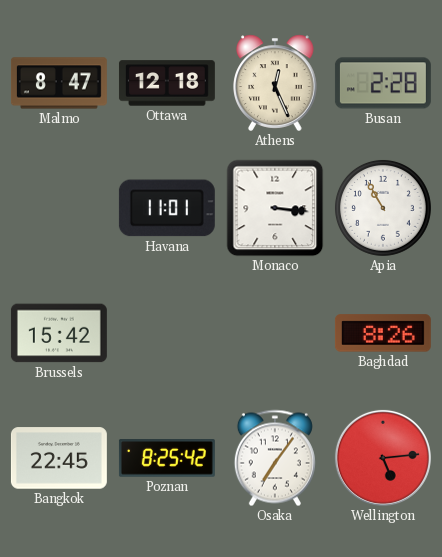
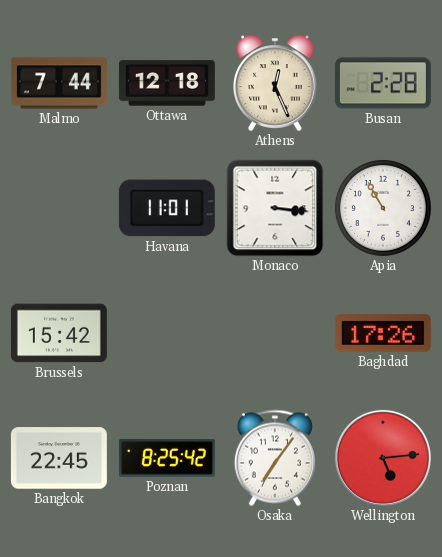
Malmo: 8:47 -> 7:44 (59, 83)
Baghdad: 8:26 -> 17:26 (383, 333)
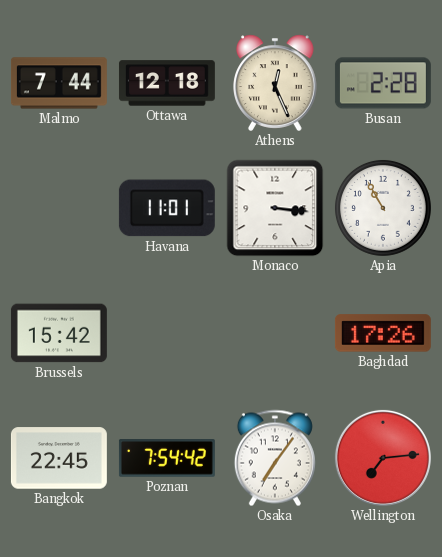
Poznan: 8:25 -> 7:54 (167, 458)
Wellington: 5:14 -> 7:14 (383, 458)
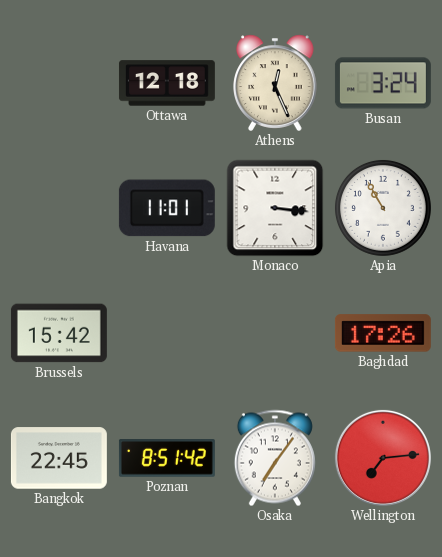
Malmo: 7:44 -> none (59, 83)
Busan: 2:28 -> 3:24 (383, 83)
Poznan: 7:54 -> 8:51 (167, 458)
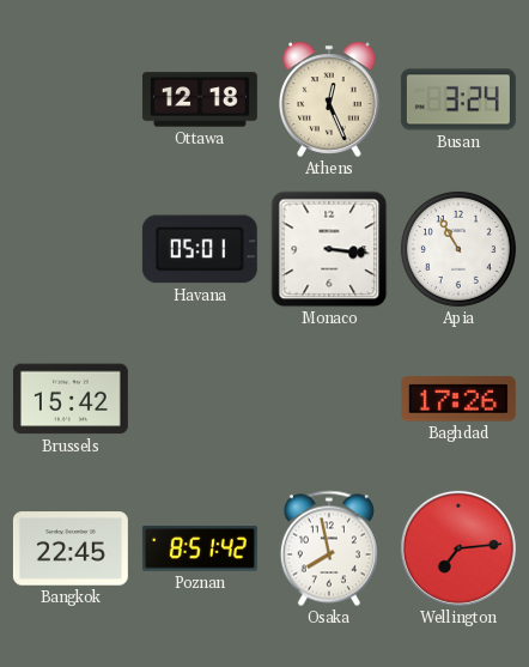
Havana: 11:01 -> 05:01 (200, 249)
Osaka: 7:06 -> 7:58 (329, 548)
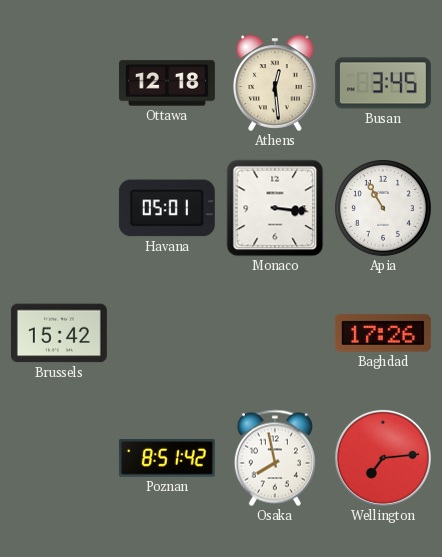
Athens: 12:26 -> 12:29 (275, 83)
Busan: 3:24 -> 3:45 (383, 83)
Bangkok: 22:45 -> none (71, 548)
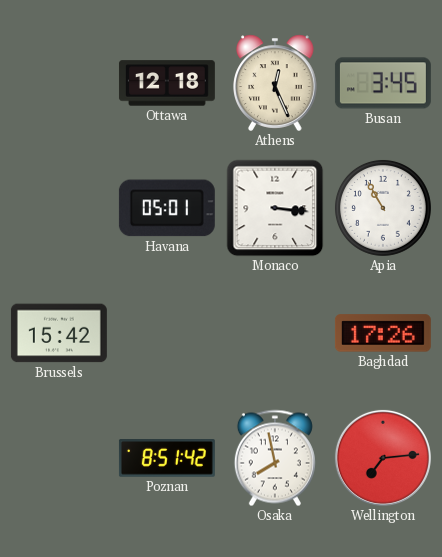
Athens: 12:29 -> 12:26 (275, 83)
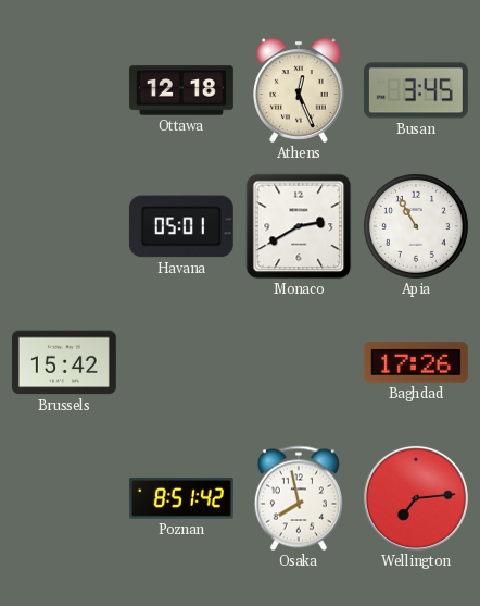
Monaco: 3:16 -> 2:40 (299, 226)
